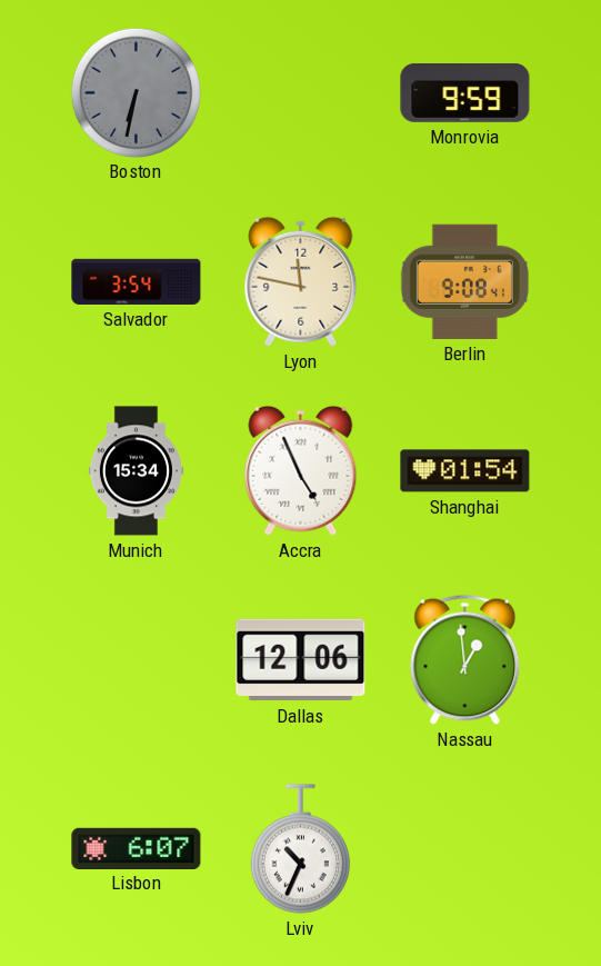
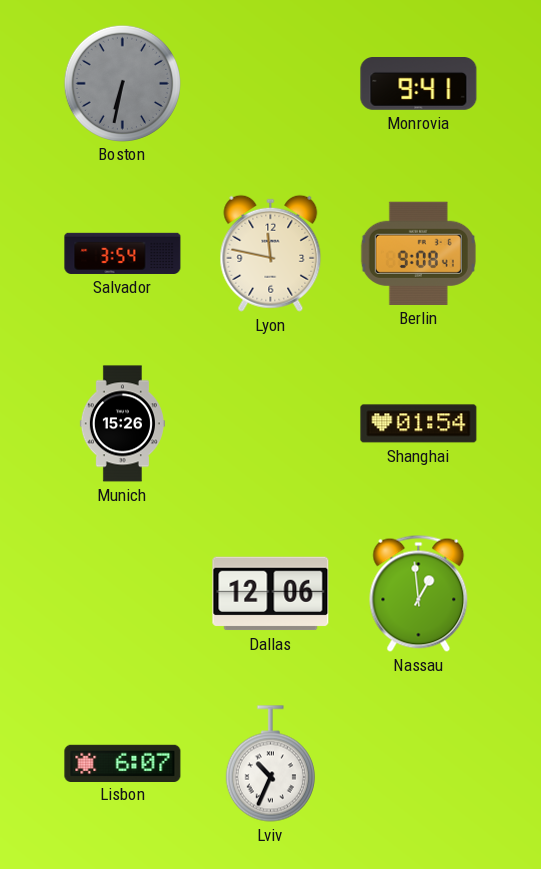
Monrovia: 9:59 -> 9:41 (419, 84)
Munich: 15:34 -> 15:26 (122, 424)
Accra: 4:56 -> none (301, 470)
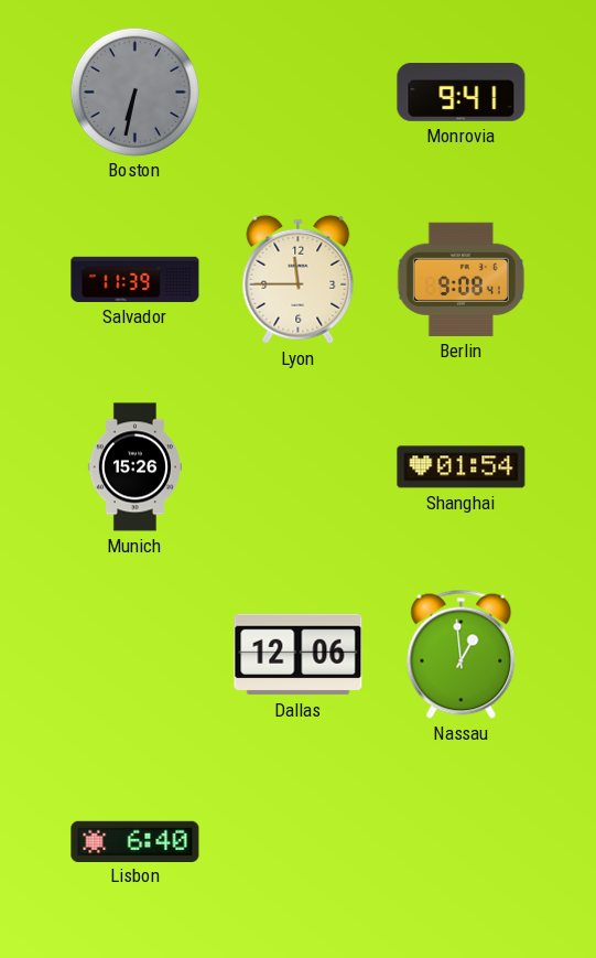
Salvador: 3:54 -> 11:39 (136, 279)
Lyon: 11:47 -> 11:45 (299, 279)
Lisbon: 6:07 -> 6:40 (136, 841)
Lviv: 10:34 -> none (270, 764)
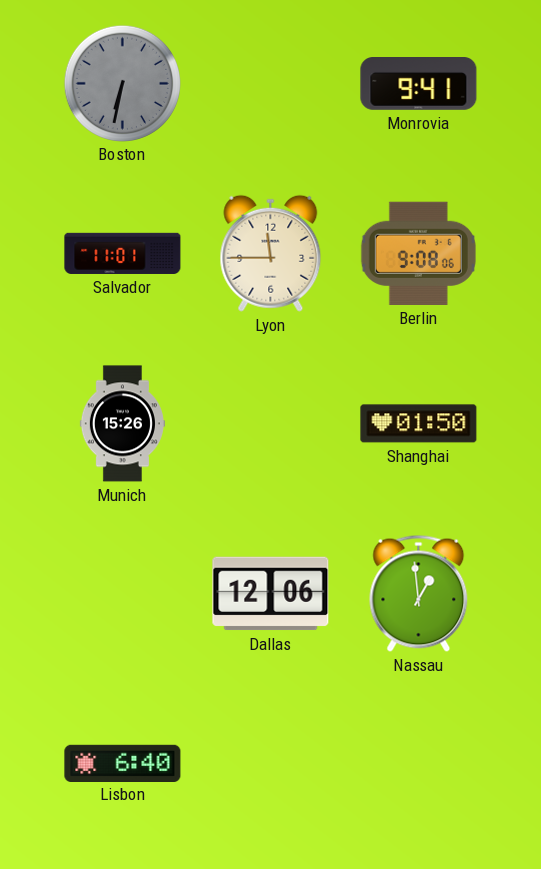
Salvador: 11:39 -> 11:01 (123, 253)
Berlin: 9:08:41 -> 9:08:06 (418, 253)
Shanghai: 01:54 -> 01:50 (419, 424)
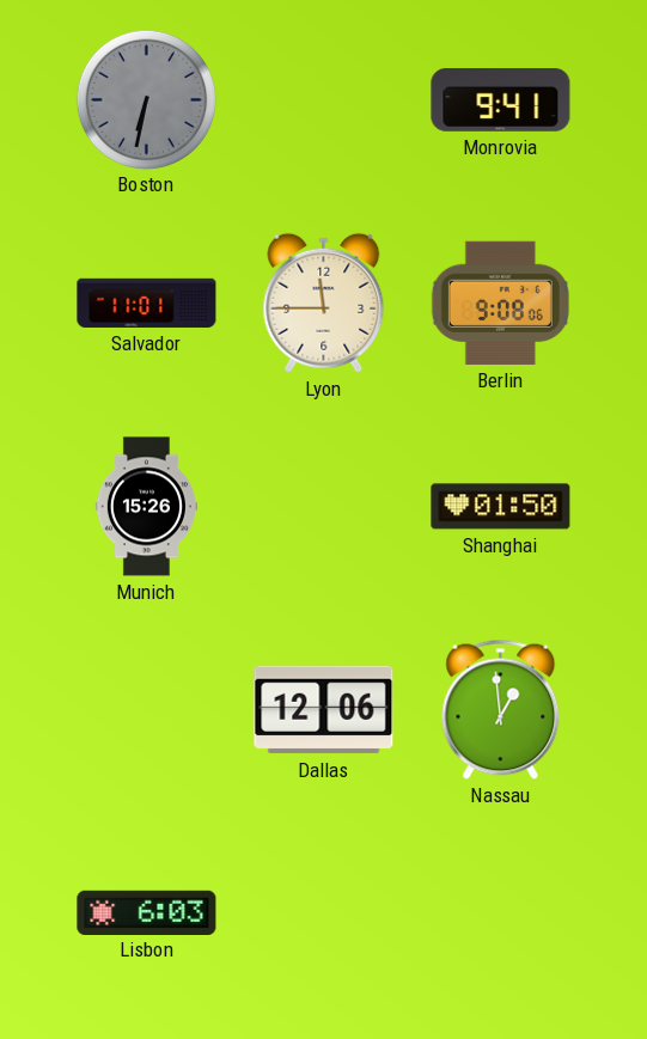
Lisbon: 6:40 -> 6:03 (147, 912)
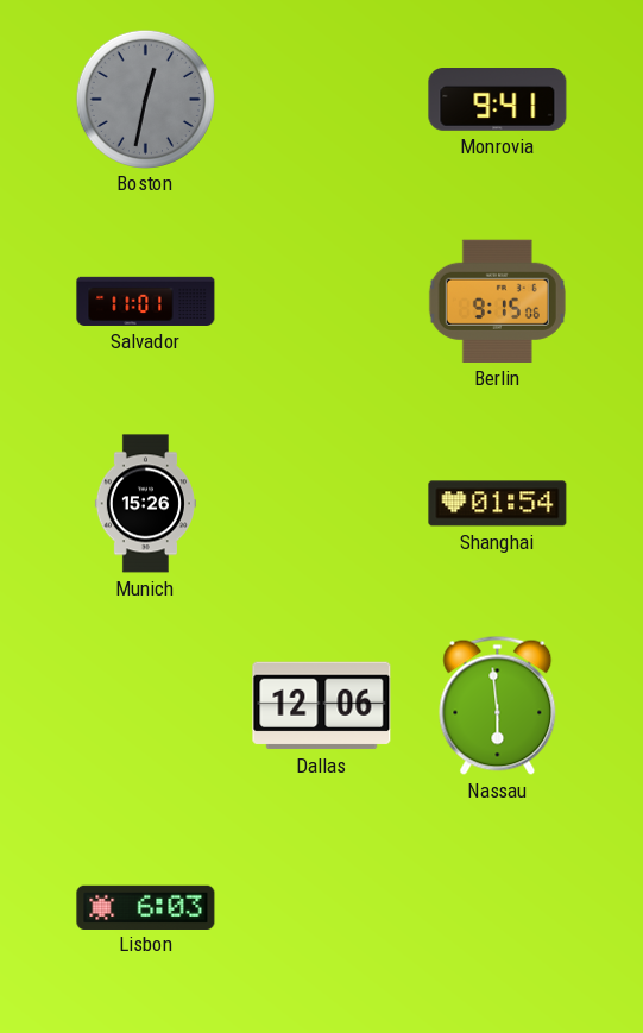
Boston: 6:32 -> 12:32 (145, 99)
Lyon: 11:45 -> none (324, 302)
Berlin: 9:08 -> 9:15 (497, 301)
Shanghai: 01:50 -> 01:54 (498, 504)
Nassau: 12:59 -> 5:59 (498, 705)
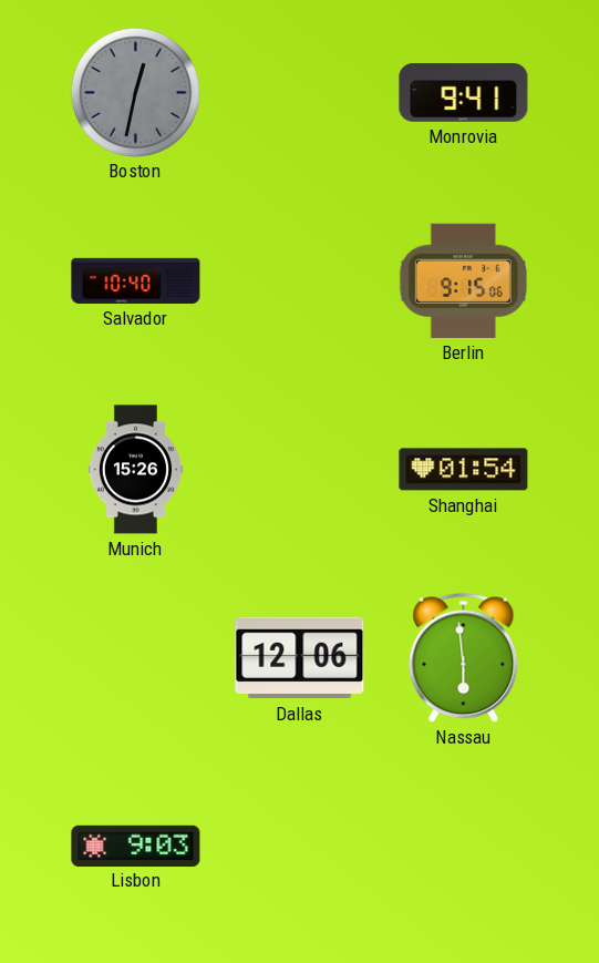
Salvador: 11:01 -> 10:40 (136, 280)
Lisbon: 6:03 -> 9:03 (136, 846)
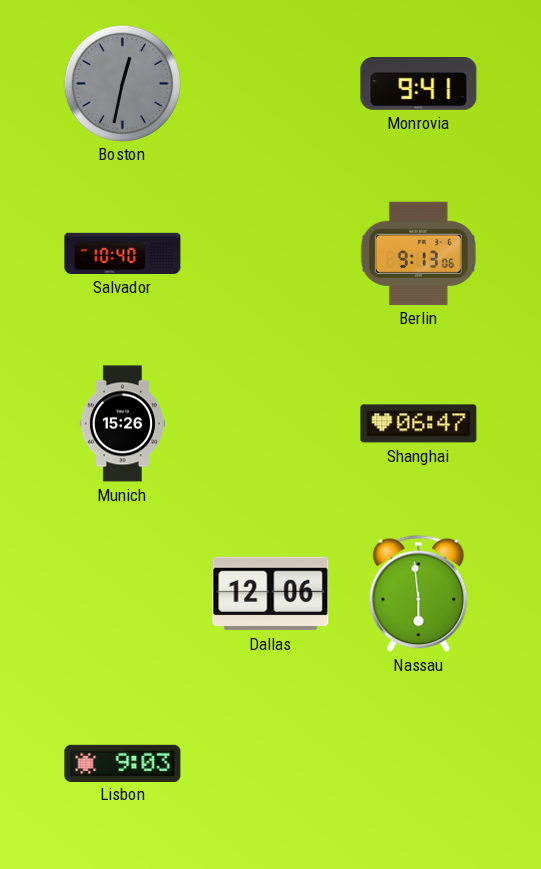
Berlin: 9:15 -> 9:13 (418, 253)
Shanghai: 01:54 -> 06:47 (419, 424)
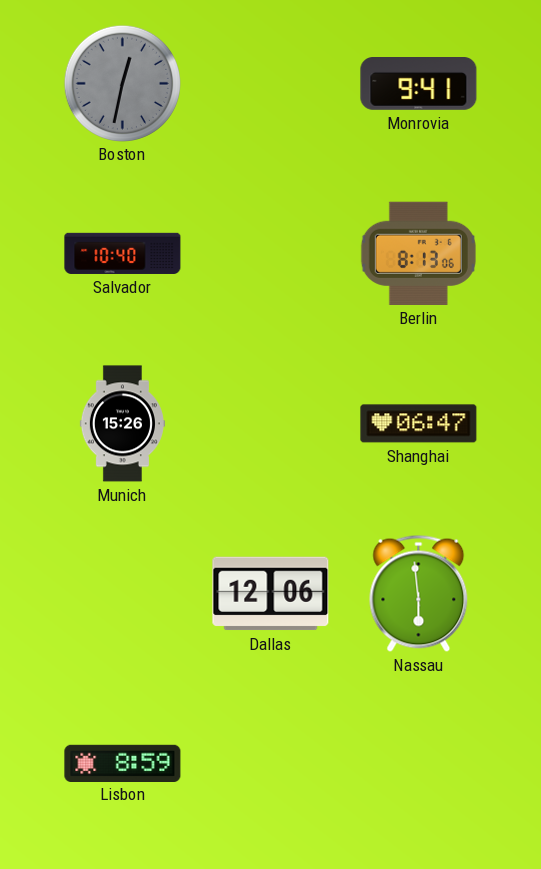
Berlin: 9:13 -> 8:13 (418, 253)
Lisbon: 9:03 -> 8:59 (123, 763)
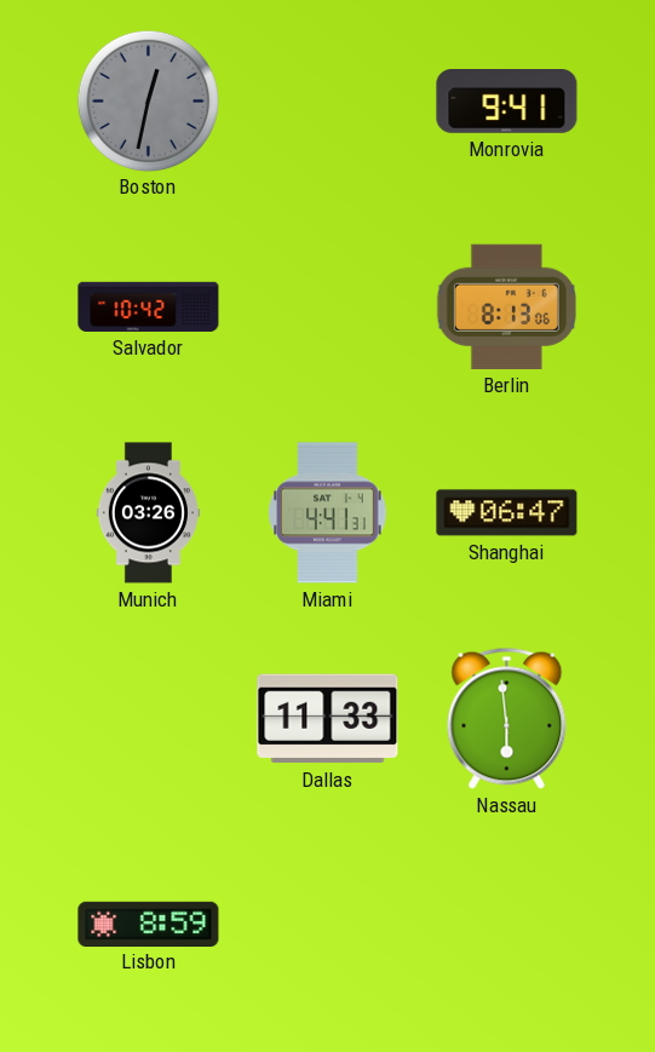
Salvador: 10:40 -> 10:42 (149, 306)
Munich: 15:26 -> 03:26 (148, 513)
Miami: none -> 4:41 (328, 513)
Dallas: 12:06 -> 11:33 (328, 719)
